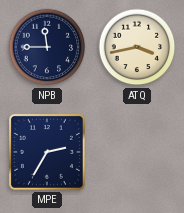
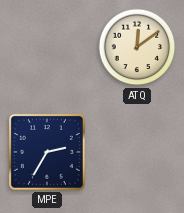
NPB: 11:45 -> none (47, 47)
ATQ: 3:43 -> 12:09 (137, 47)
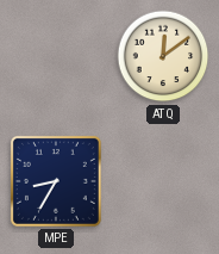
MPE: 2:35 -> 8:35 (56, 181)
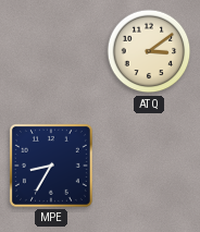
ATQ: 12:09 -> 3:09 (149, 51)
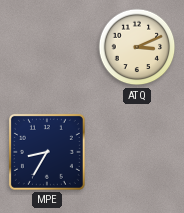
ATQ: 3:09 -> 3:11 (137, 47)
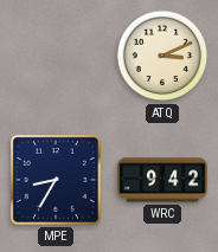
WRC: none -> 9:42 (162, 180)
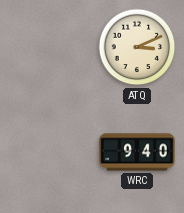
MPE: 8:35 -> none (56, 180)
WRC: 9:42 -> 9:40 (137, 152)
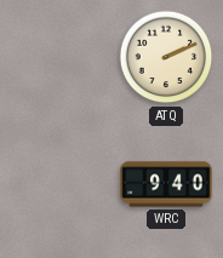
ATQ: 3:11 -> 2:11 (166, 57)
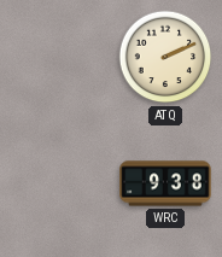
WRC: 9:40 -> 9:38 (165, 183)
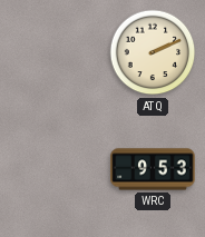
WRC: 9:38 -> 9:53 (153, 169)
